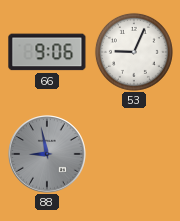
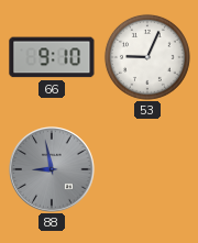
66: 9:06 -> 9:10 (52, 57)
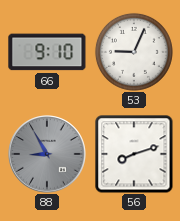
88: 8:58 -> 8:55 (47, 154)
56: none -> 8:12 (134, 154)
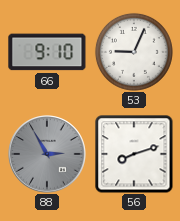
88: 8:55 -> 2:55 (47, 154)
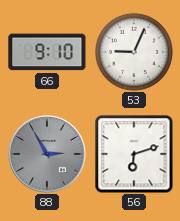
56: 8:12 -> 6:12 (134, 154)
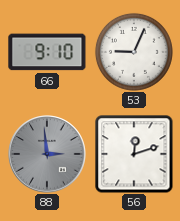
88: 2:55 -> 2:59 (47, 154)
56: 6:12 -> 12:12 (134, 154)
